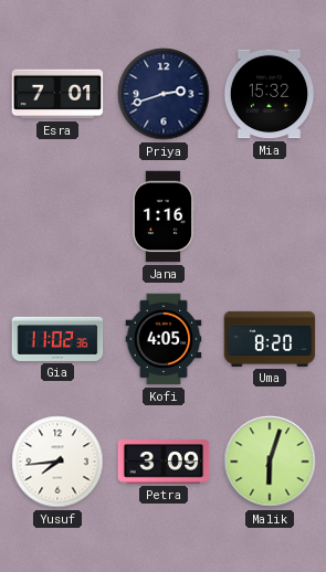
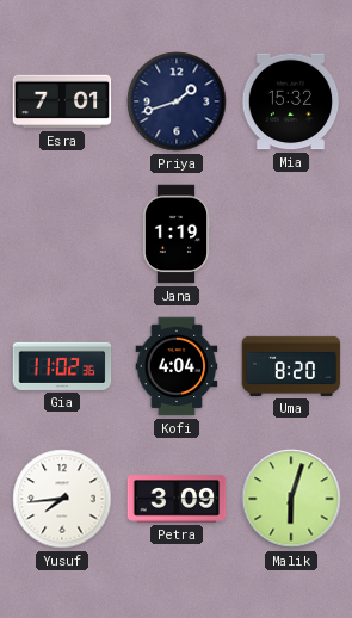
Priya: 2:42 -> 1:42 (177, 101)
Jana: 1:16 -> 1:19 (177, 234)
Kofi: 4:05 -> 4:04 (177, 366)
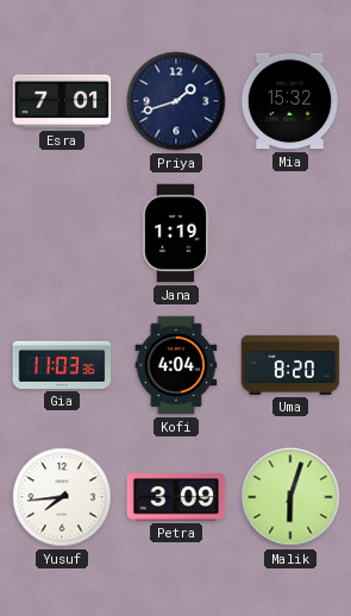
Gia: 11:02 -> 11:03 (62, 365)
